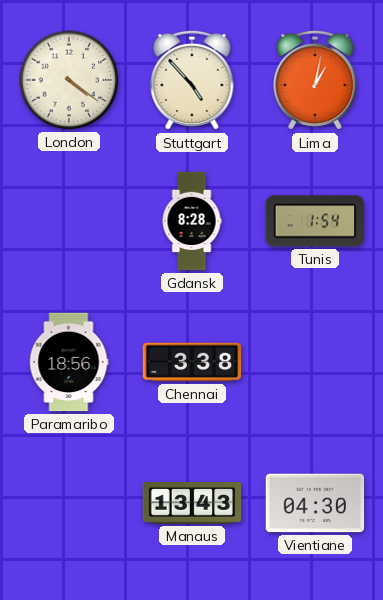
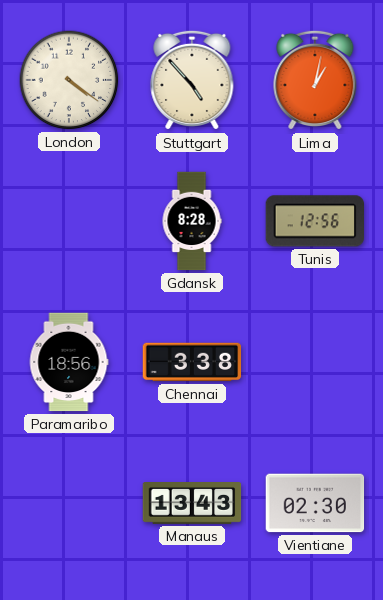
Tunis: 1:54 -> 12:56 (314, 221)
Vientiane: 04:30 -> 02:30 (315, 503)
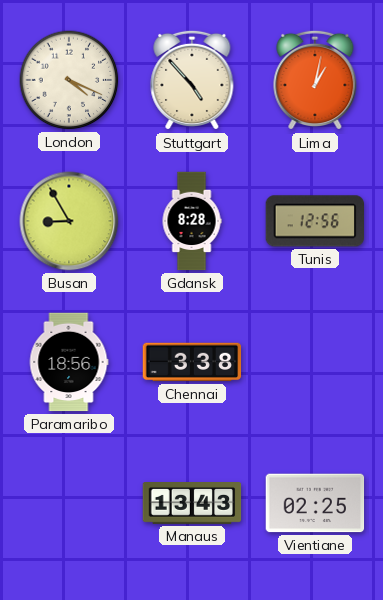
London: 4:21 -> 4:19 (69, 80)
Busan: none -> 8:55 (69, 221)
Vientiane: 02:30 -> 02:25 (315, 503)
